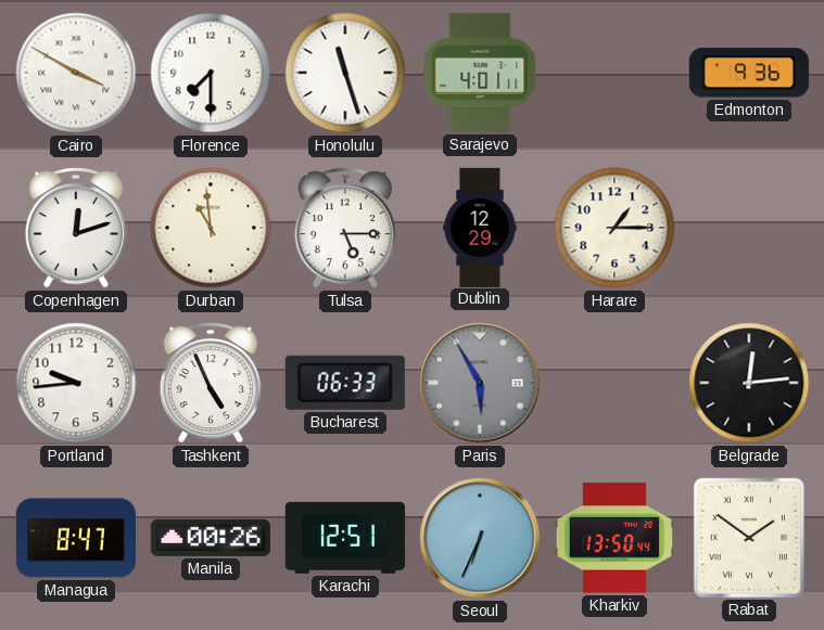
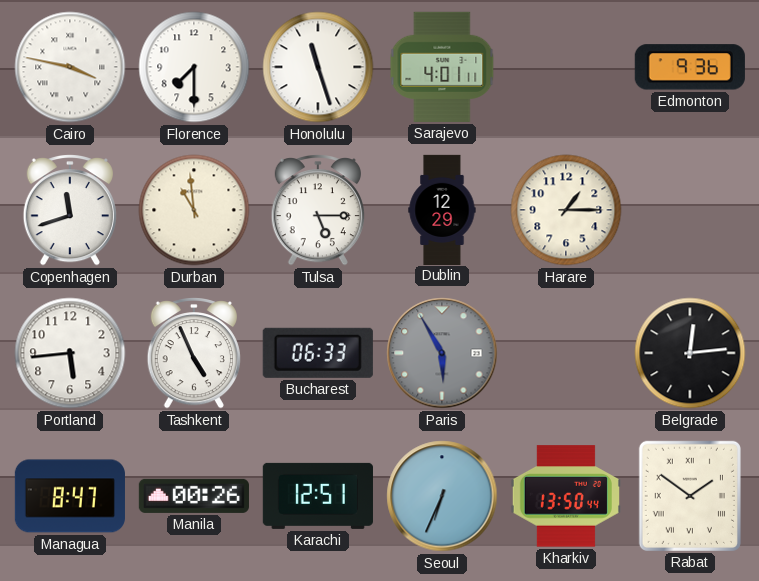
Cairo: 3:50 -> 3:47 (70, 67)
Copenhagen: 12:12 -> 11:42 (70, 211)
Portland: 9:44 -> 5:44 (70, 353)
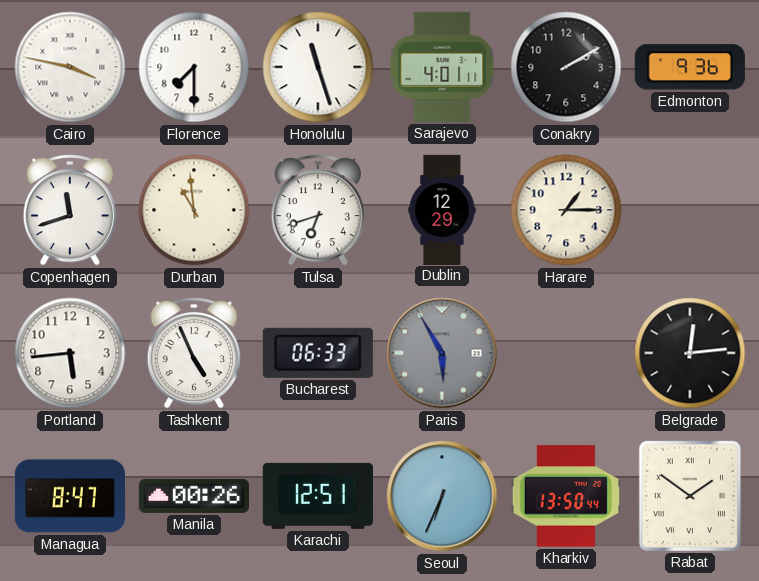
Conakry: none -> 2:10 (566, 67)
Tulsa: 5:15 -> 6:42 (318, 211)
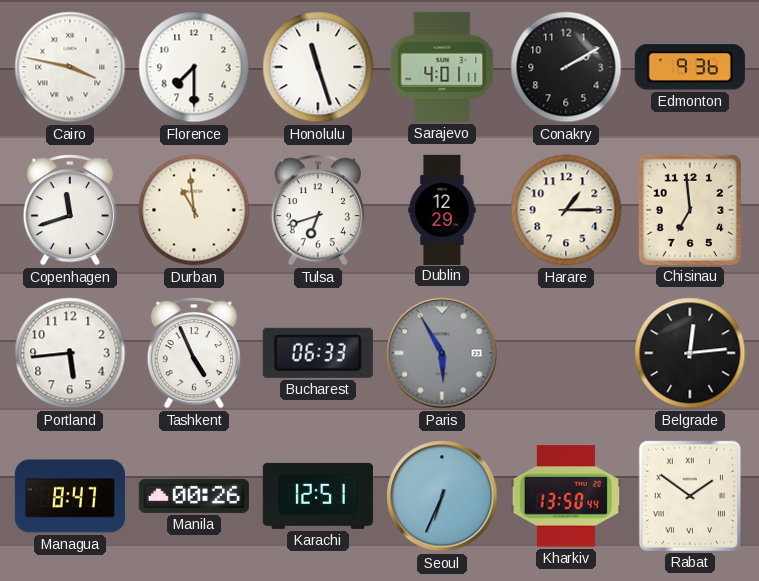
Chisinau: none -> 6:59 (690, 210)
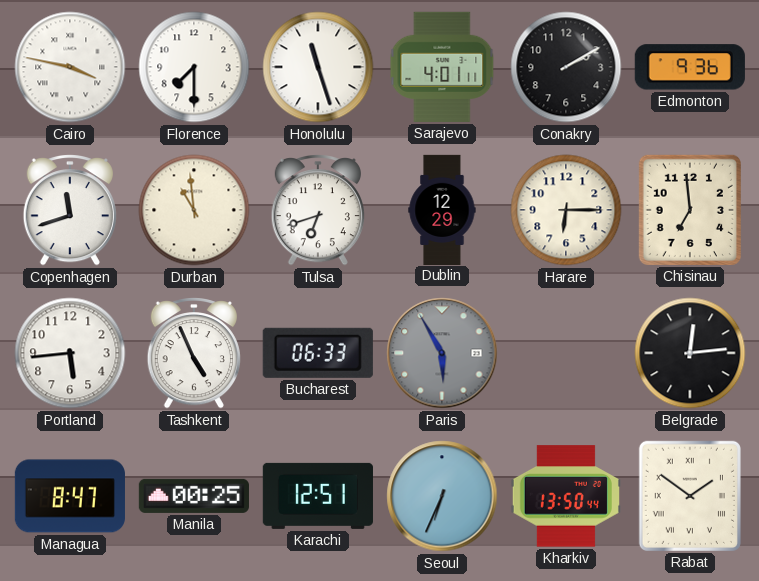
Harare: 1:15 -> 6:15 (566, 210)
Manila: 00:26 -> 00:25 (194, 496)
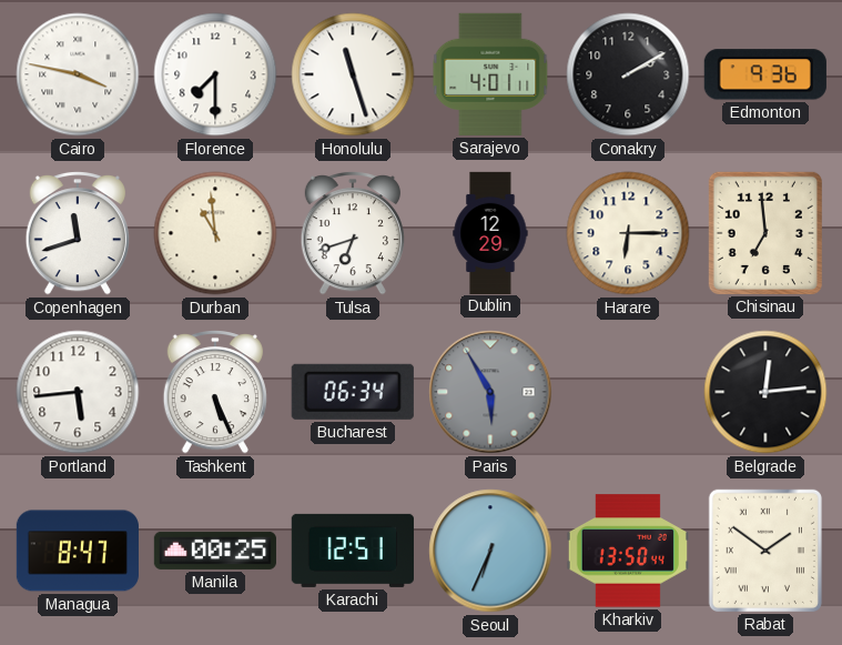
Tashkent: 4:56 -> 5:26 (215, 393)
Bucharest: 06:33 -> 06:34 (353, 392)
